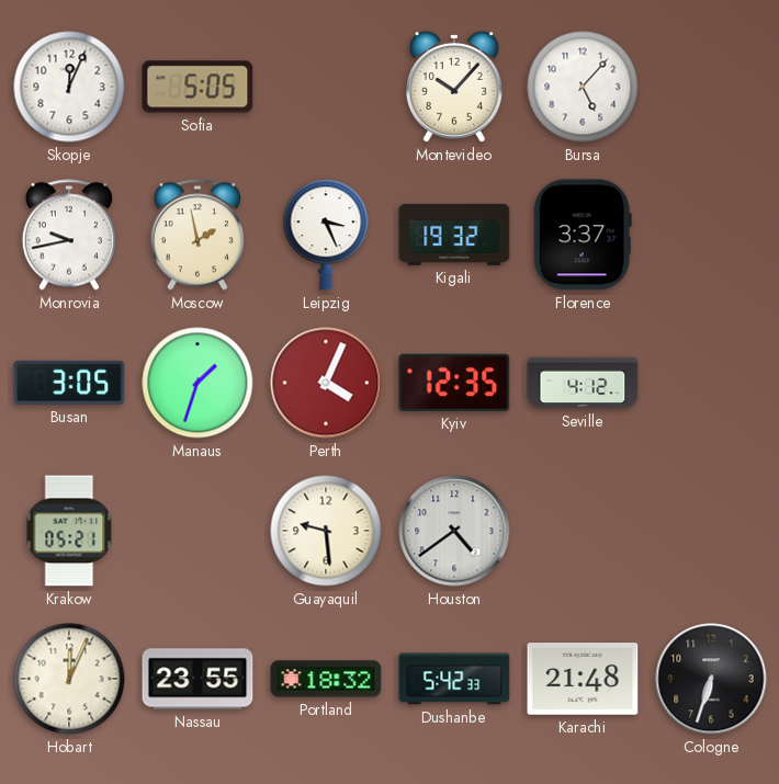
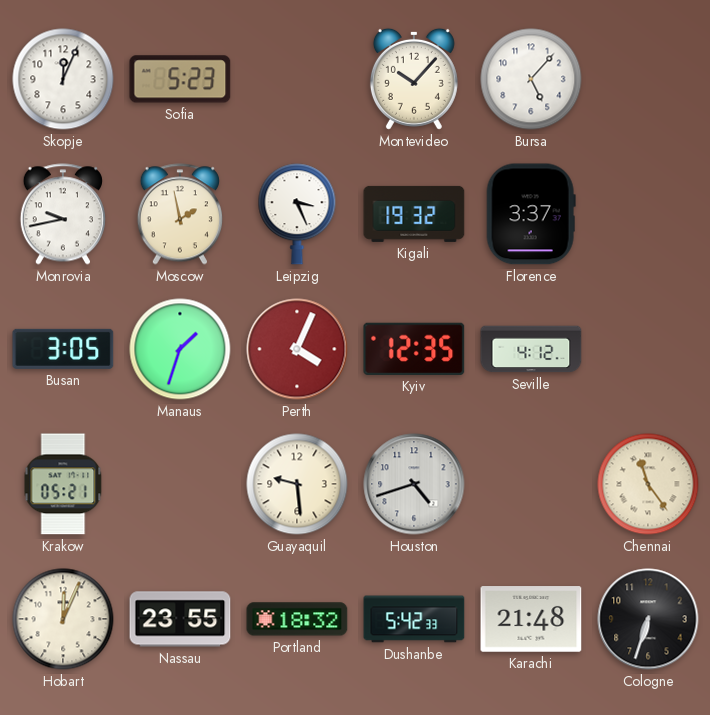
Sofia: 5:05 -> 5:23 (180, 79)
Houston: 4:39 -> 4:42 (414, 484)
Chennai: none -> 11:24 (648, 484)
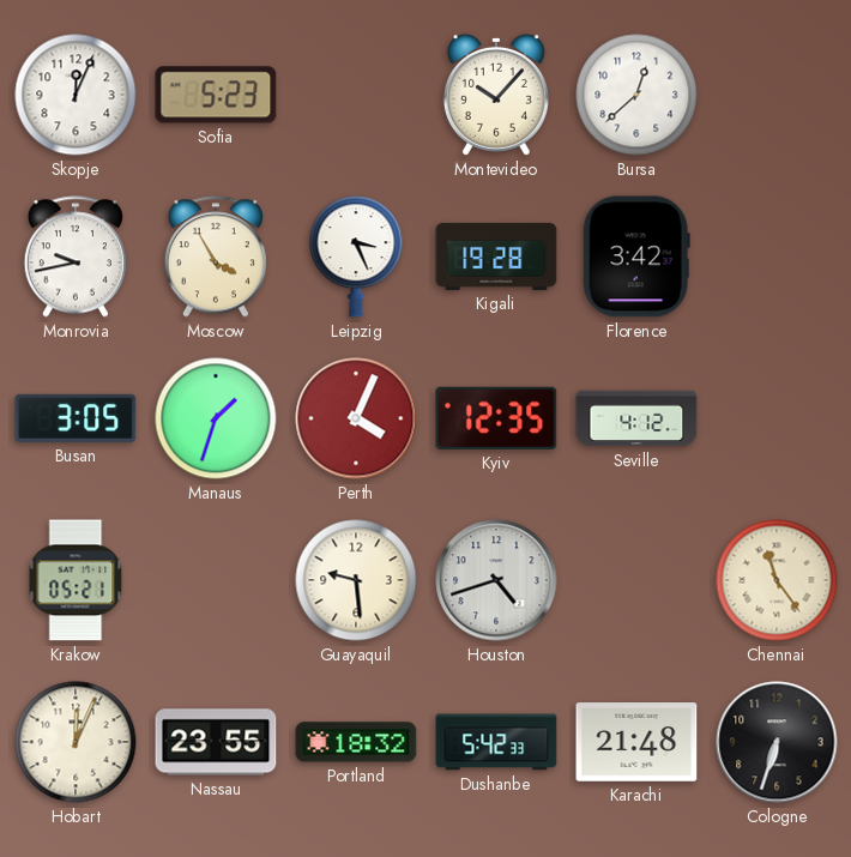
Bursa: 5:07 -> 12:38 (636, 95)
Moscow: 1:58 -> 3:55 (216, 257)
Kigali: 19:32 -> 19:28 (496, 257)
Florence: 3:37 -> 3:42 (636, 257)
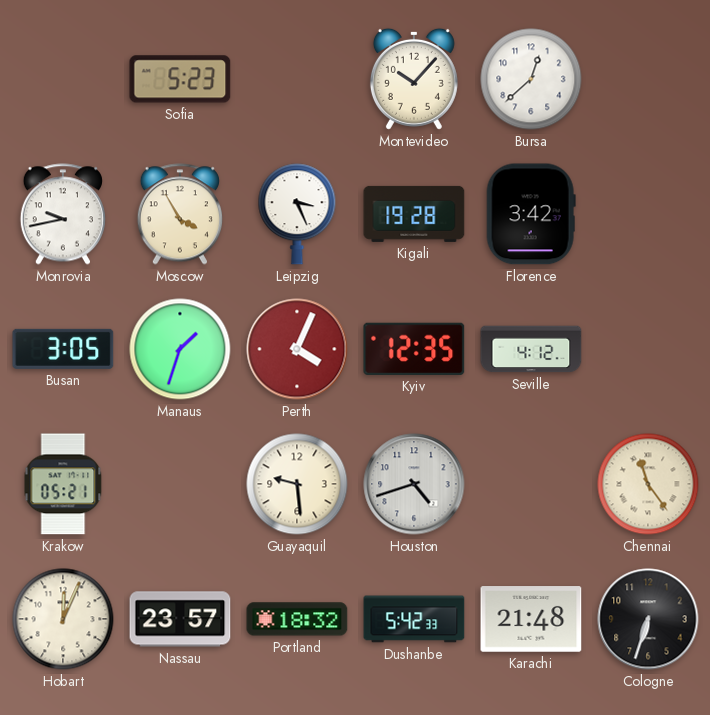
Skopje: 12:04 -> none (76, 95)
Nassau: 23:55 -> 23:57 (180, 619)
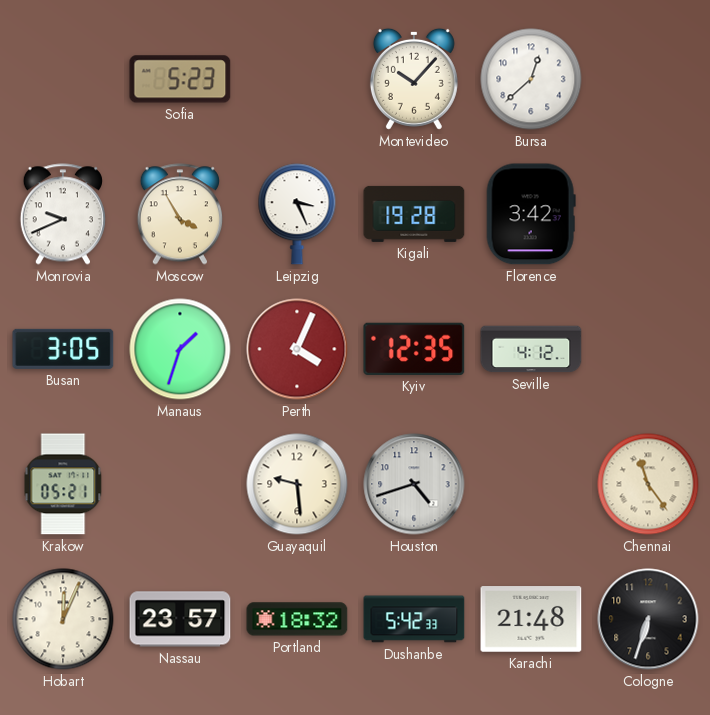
Monrovia: 9:43 -> 9:41 (63, 214)
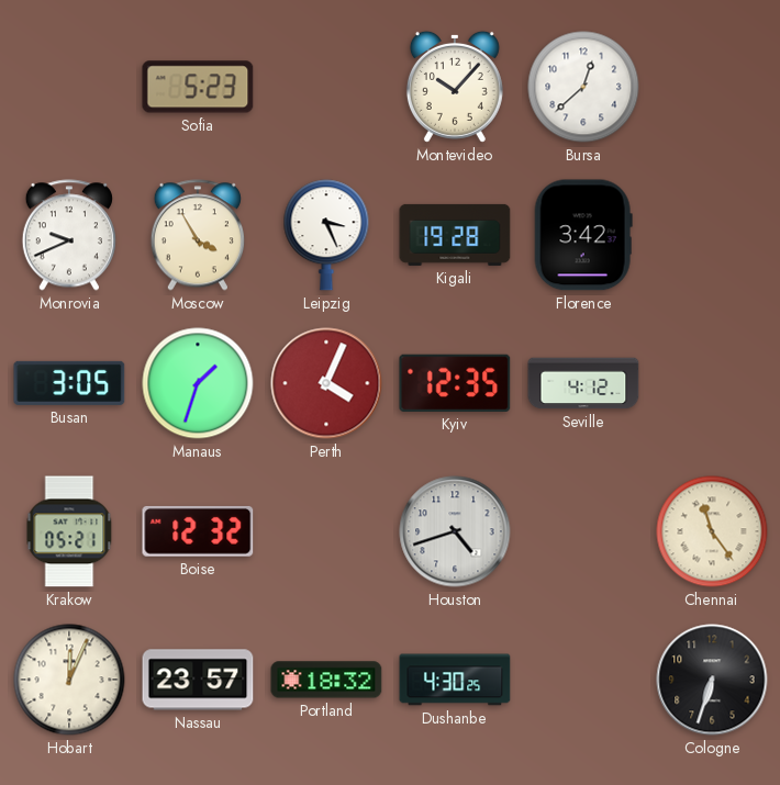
Boise: none -> 12:32 (198, 531)
Guayaquil: 9:29 -> none (297, 484)
Dushanbe: 5:42 -> 4:30 (455, 680)
Karachi: 21:48 -> none (531, 619)
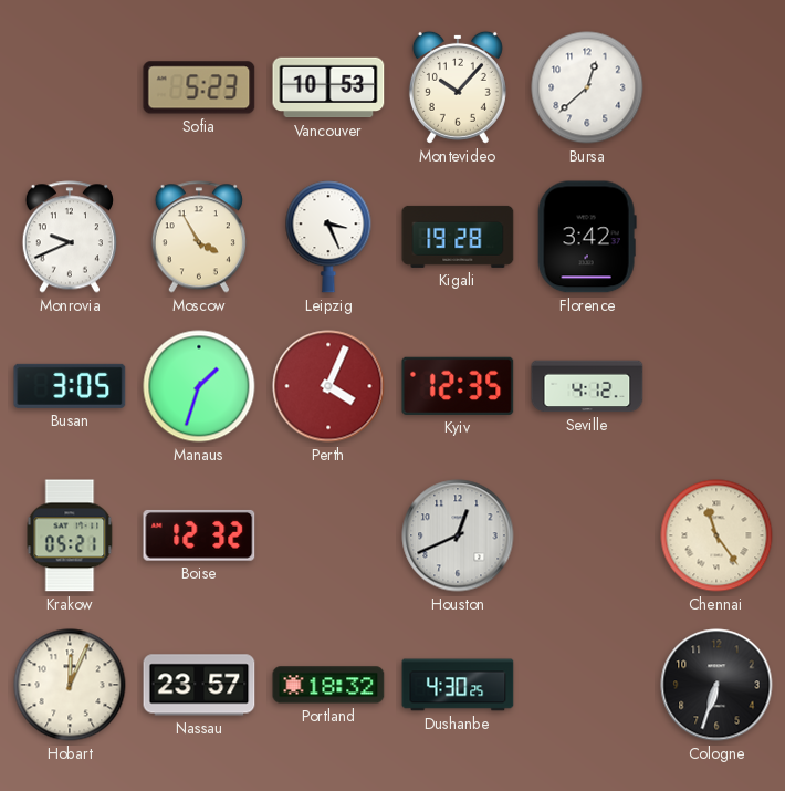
Vancouver: none -> 10:53 (328, 87)
Houston: 4:42 -> 12:41 (458, 535)
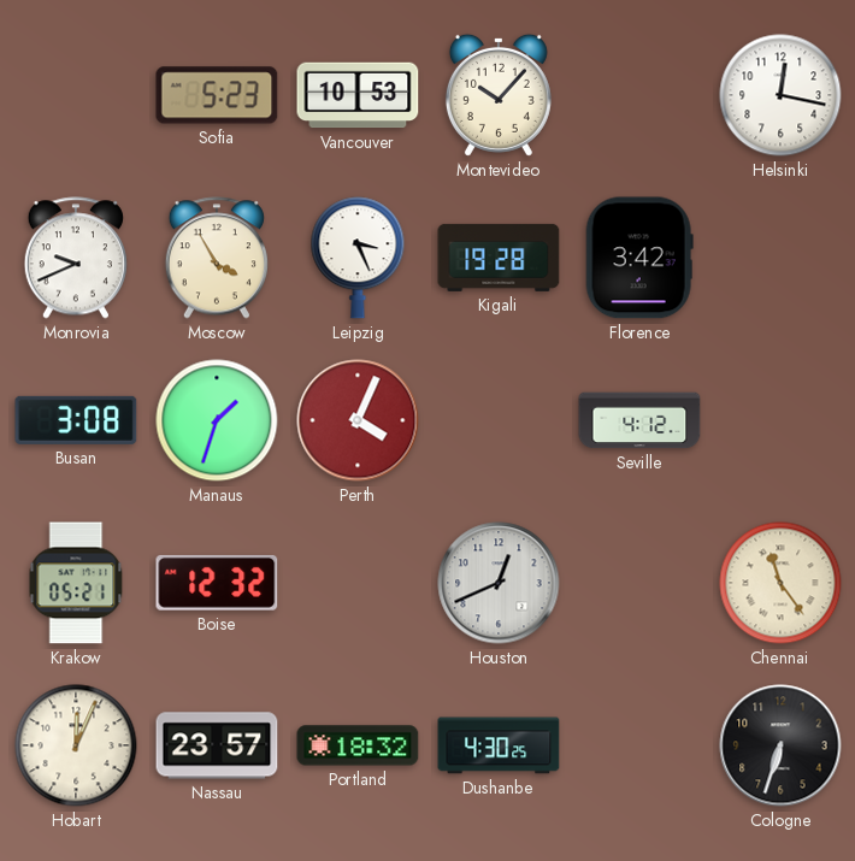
Bursa: 12:38 -> none (587, 87)
Helsinki: none -> 12:17 (780, 95)
Busan: 3:05 -> 3:08 (76, 420)
Kyiv: 12:35 -> none (458, 386)
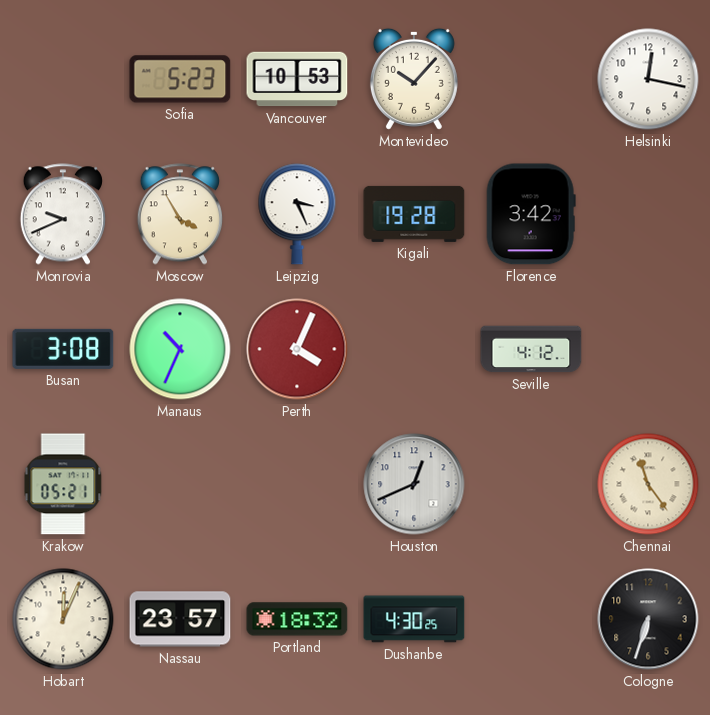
Manaus: 1:33 -> 10:34 (180, 349)
Boise: 12:32 -> none (217, 583)
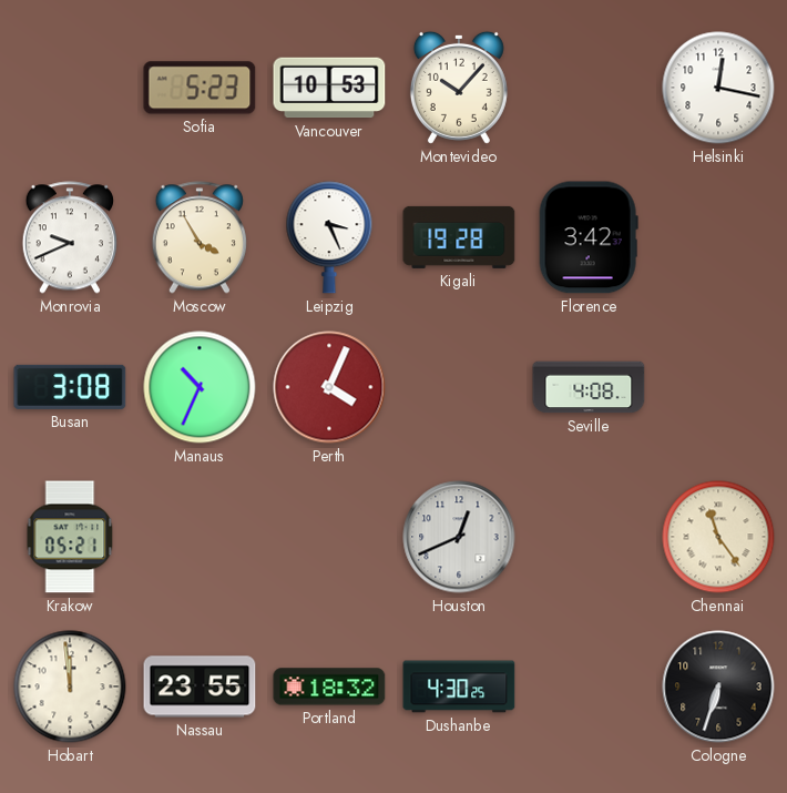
Seville: 4:12 -> 4:08 (589, 387)
Hobart: 12:04 -> 11:59 (70, 687)
Nassau: 23:57 -> 23:55 (200, 687)
